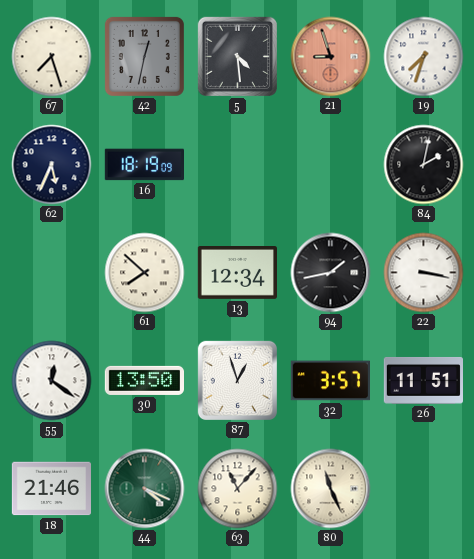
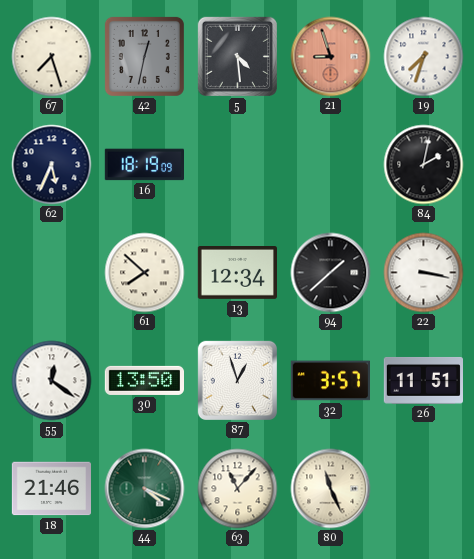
94: 1:43 -> 1:38 (331, 273)
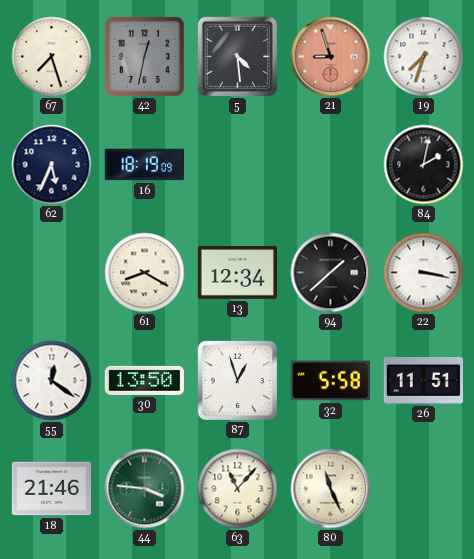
61: 7:52 -> 8:20 (145, 273)
32: 3:57 -> 5:58 (330, 381)
44: 4:19 -> 3:46 (145, 489)
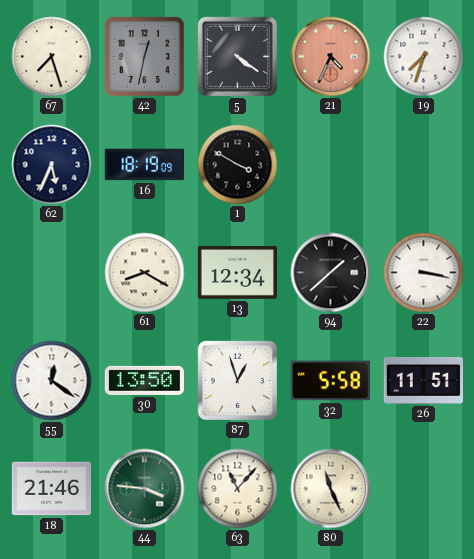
5: 4:29 -> 4:21 (237, 56)
21: 8:57 -> 4:34 (331, 57)
1: none -> 3:50 (238, 165)
84: 2:02 -> none (424, 165)
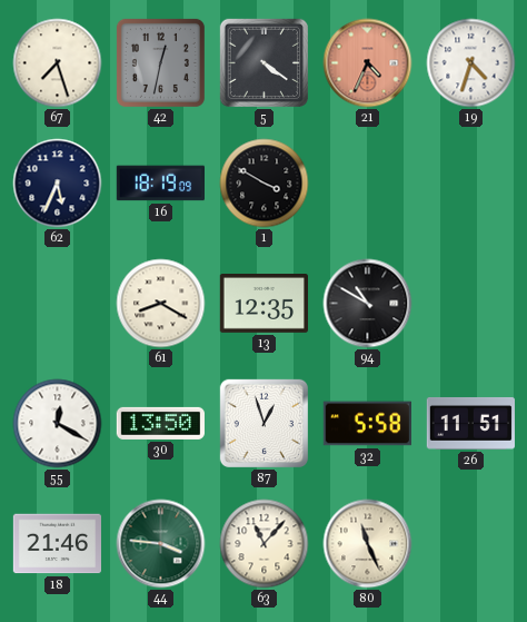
19: 7:33 -> 4:33 (471, 63)
13: 12:34 -> 12:35 (263, 304)
94: 1:38 -> 10:50 (368, 304)
22: 3:17 -> none (424, 273)
55: 12:21 -> 12:20 (58, 424)
